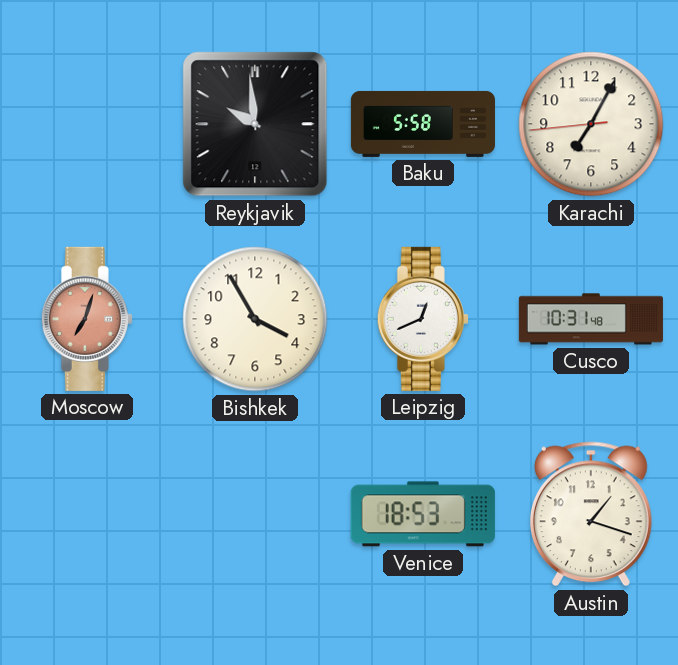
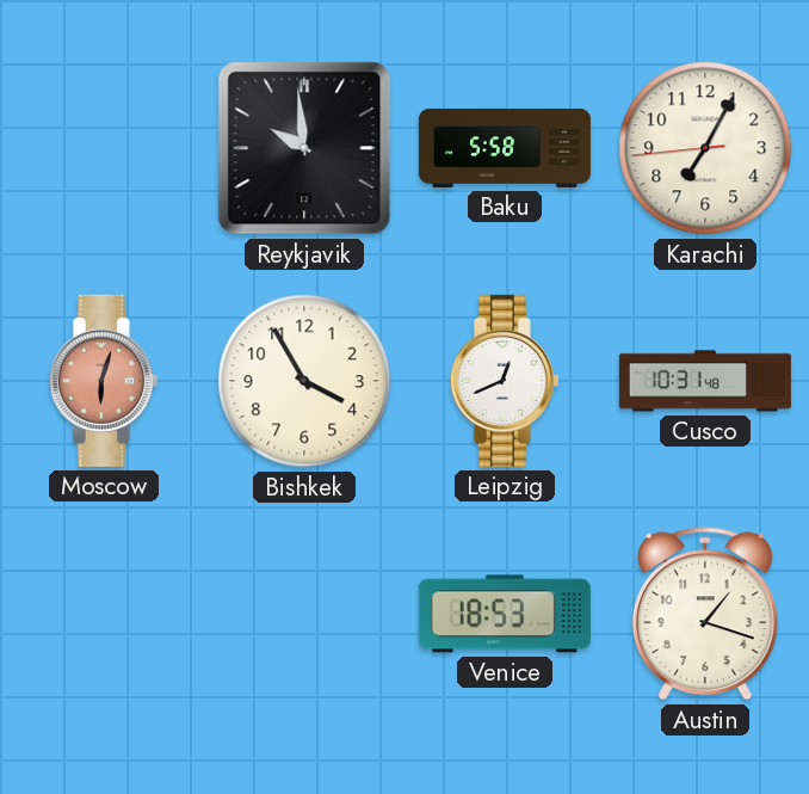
Moscow: 7:03 -> 6:03 (104, 381)
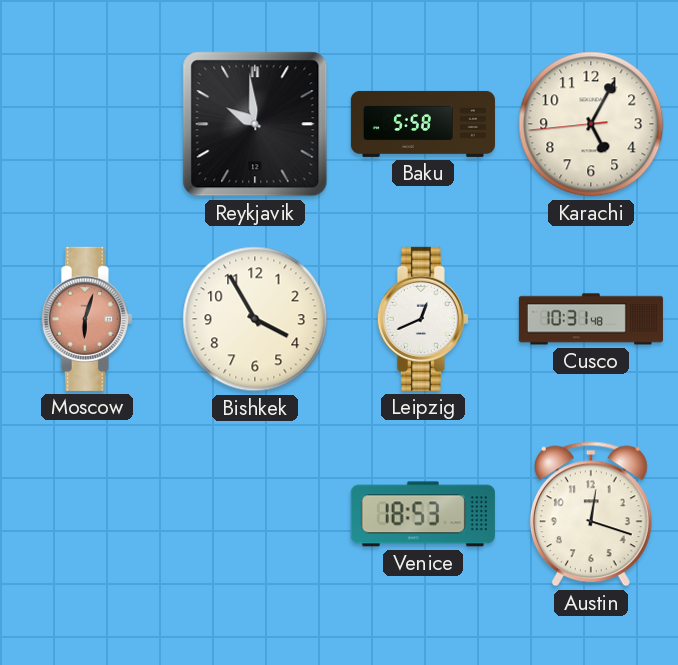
Karachi: 7:04 -> 5:04 (591, 124)
Austin: 1:18 -> 12:18 (591, 514)
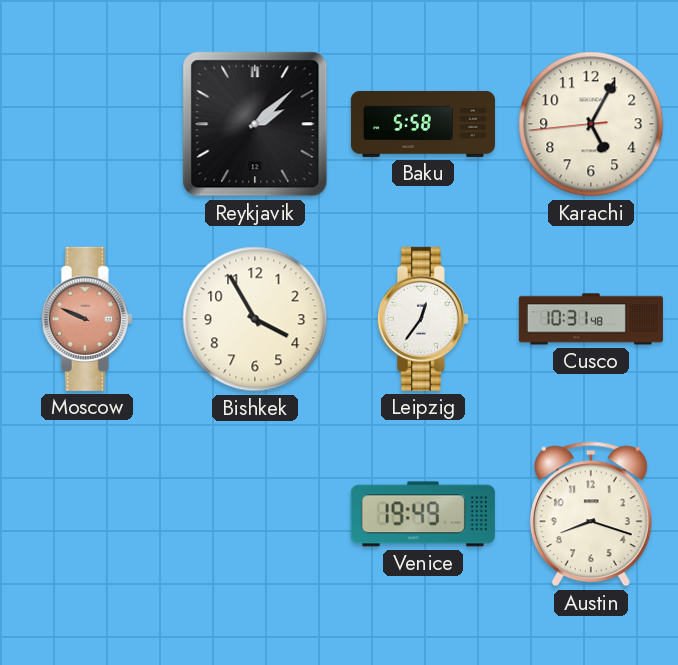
Reykjavik: 9:59 -> 2:08 (255, 124)
Moscow: 6:03 -> 9:49 (87, 319)
Leipzig: 12:41 -> 12:36 (423, 319)
Venice: 18:53 -> 19:49 (423, 514)
Austin: 12:18 -> 8:18 (591, 514)
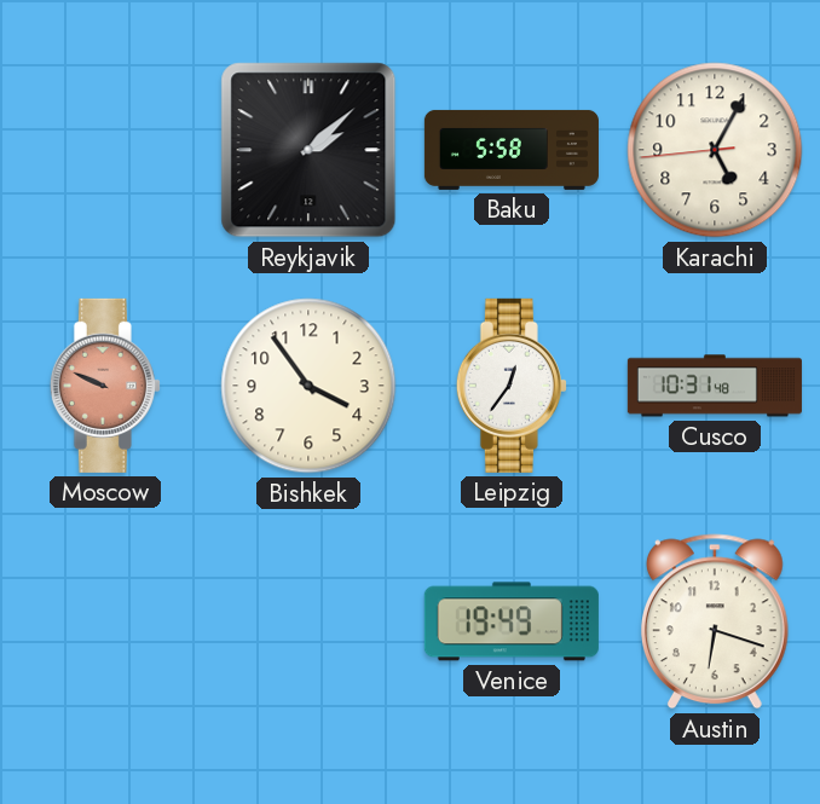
Bishkek: 3:55 -> 3:54 (308, 386)
Austin: 8:18 -> 6:18 (715, 621)
